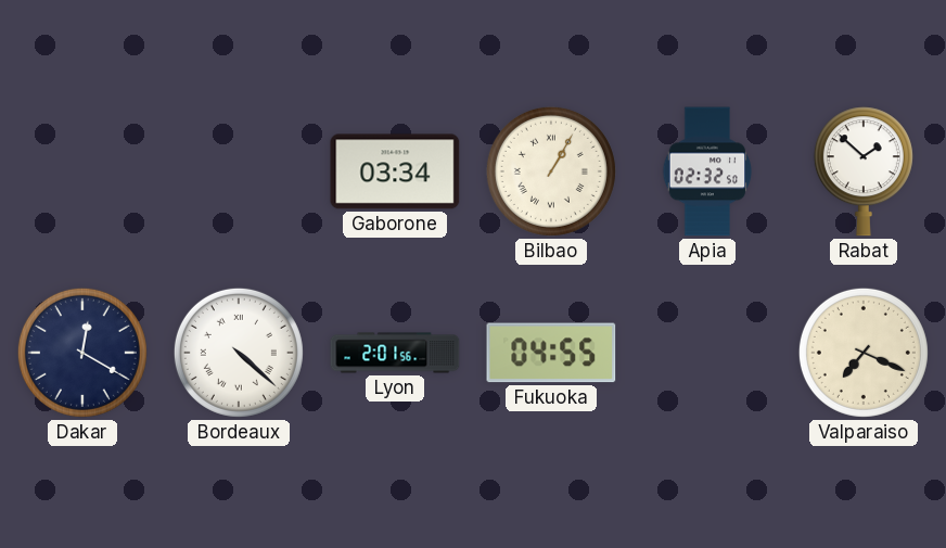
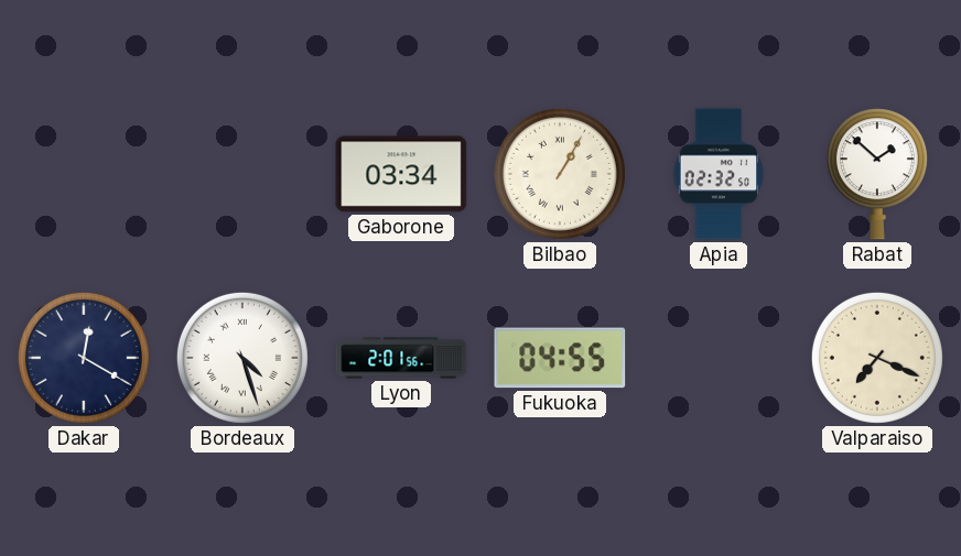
Bordeaux: 4:22 -> 4:27 (242, 358)
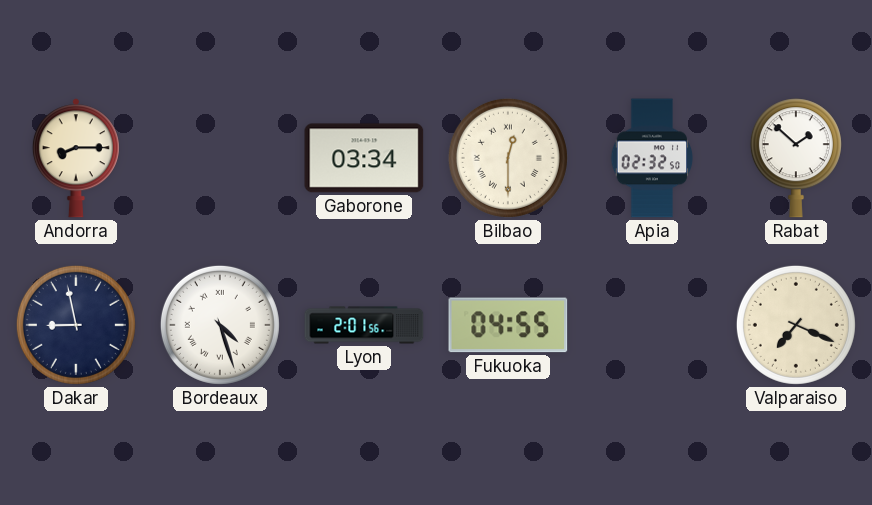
Andorra: none -> 8:15 (76, 158)
Bilbao: 1:05 -> 12:30 (508, 158)
Dakar: 12:20 -> 8:58 (76, 325)
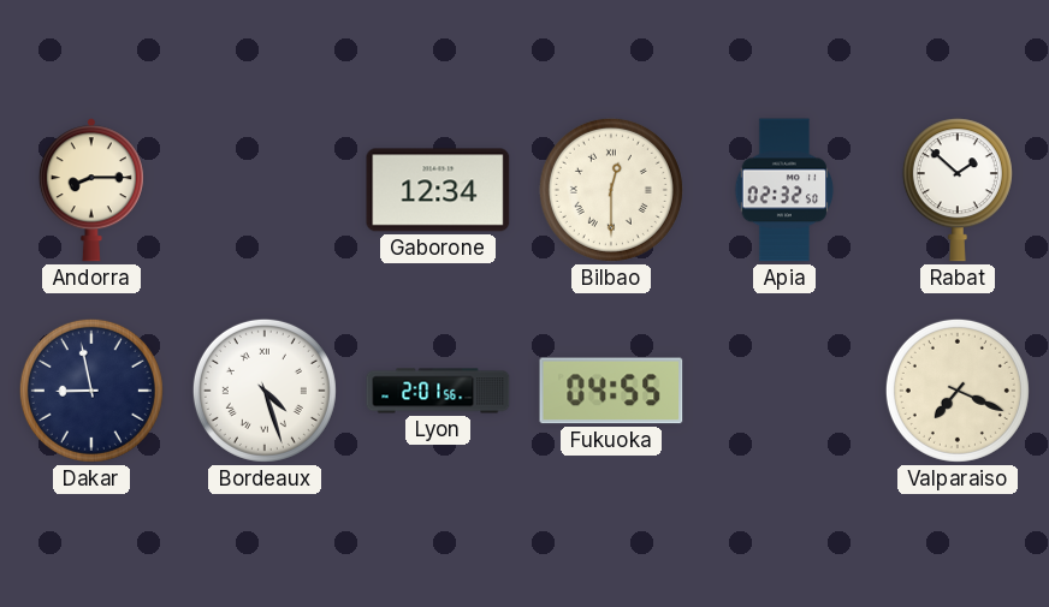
Gaborone: 03:34 -> 12:34 (438, 190)
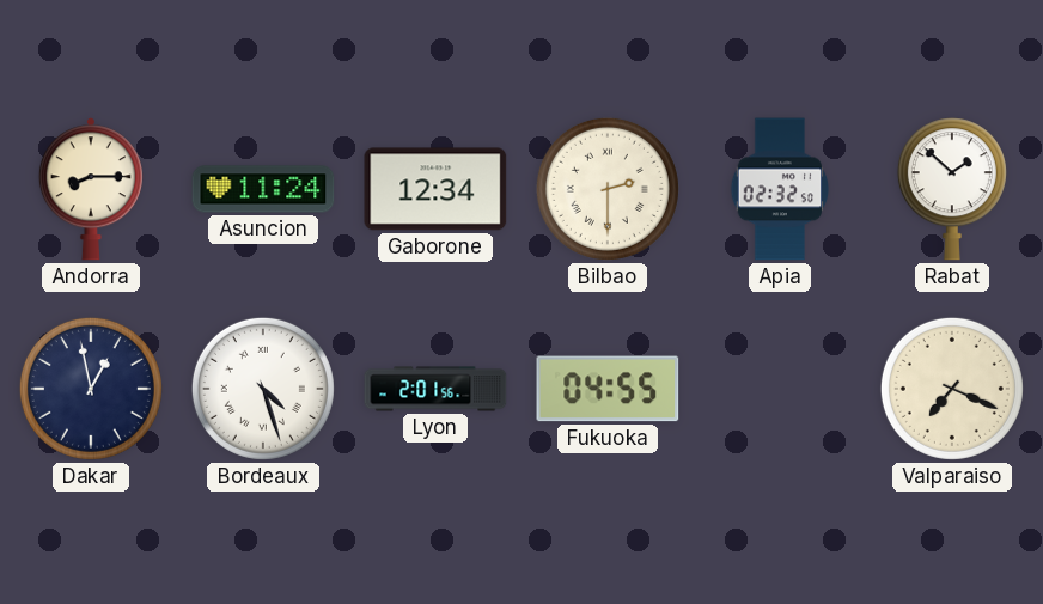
Asuncion: none -> 11:24 (263, 189)
Bilbao: 12:30 -> 2:30 (608, 189)
Dakar: 8:58 -> 12:58 (91, 389)
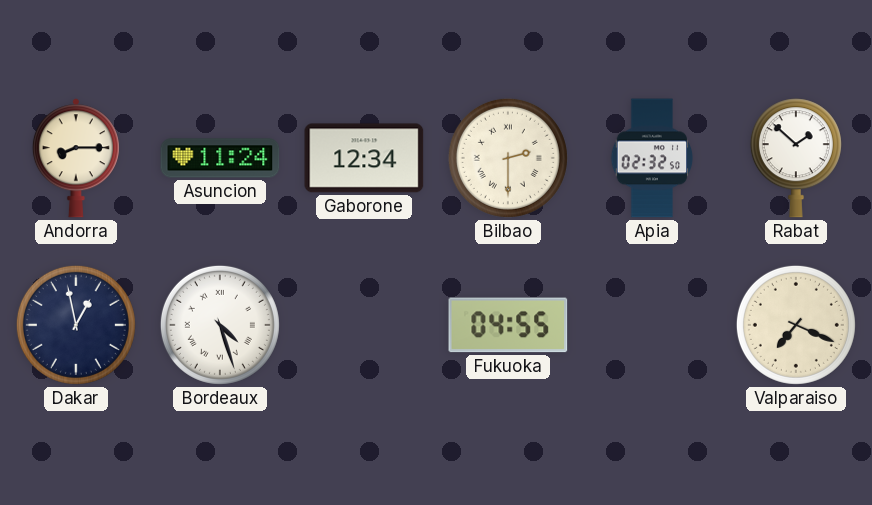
Lyon: 2:01 -> none (435, 389)
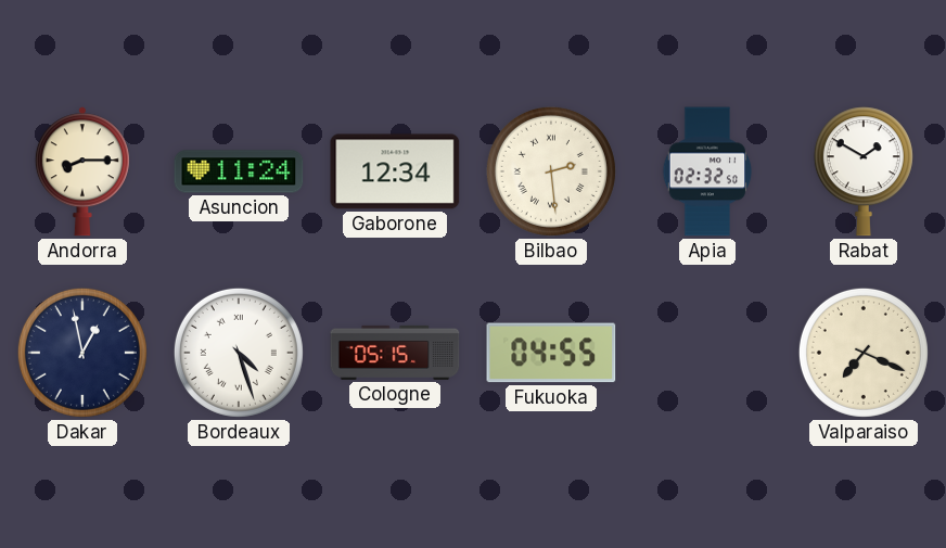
Bilbao: 2:30 -> 2:29 (551, 171)
Rabat: 1:52 -> 1:50 (864, 171)
Cologne: none -> 05:15 (395, 353)
